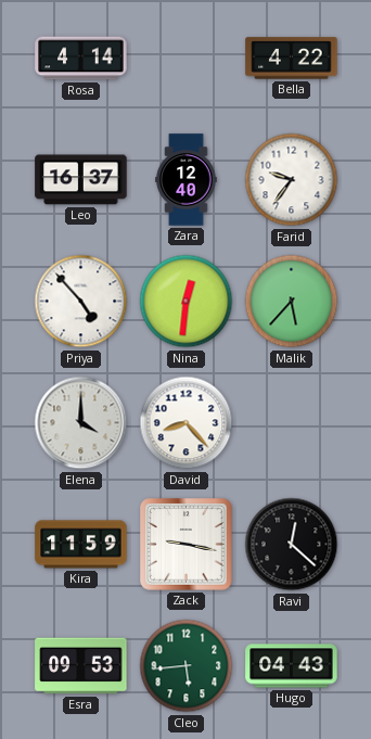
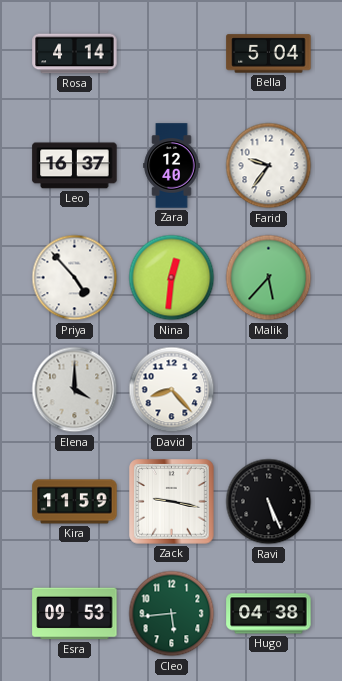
Bella: 4:22 -> 5:04 (269, 54)
Ravi: 12:22 -> 5:26 (269, 502)
Hugo: 04:43 -> 04:38 (269, 614)
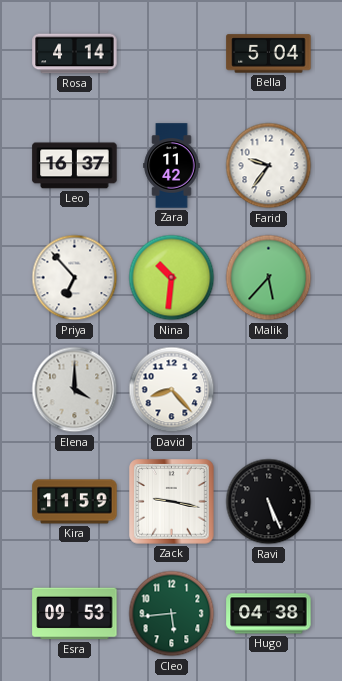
Zara: 12:40 -> 11:42 (172, 166)
Priya: 4:53 -> 6:53 (75, 278)
Nina: 12:31 -> 10:31 (172, 278)
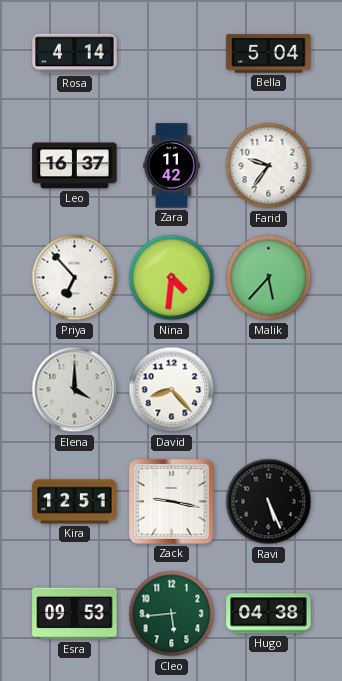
Nina: 10:31 -> 4:31 (172, 278)
Kira: 11:59 -> 12:51 (75, 502)
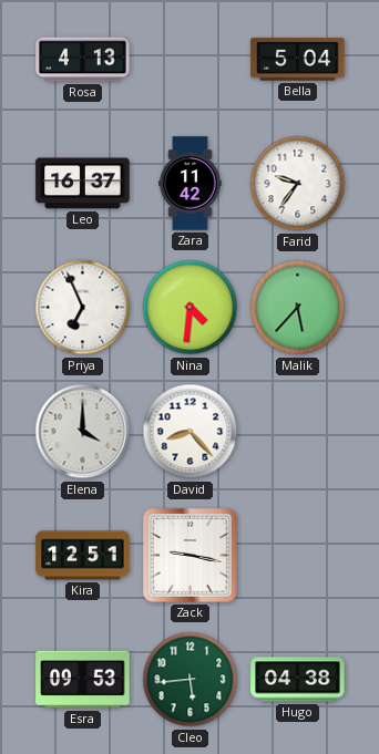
Rosa: 4:14 -> 4:13 (83, 60)
Priya: 6:53 -> 6:56 (83, 308)
Ravi: 5:26 -> none (269, 502)
